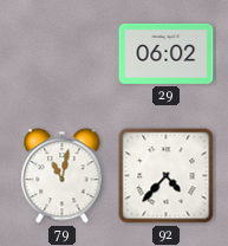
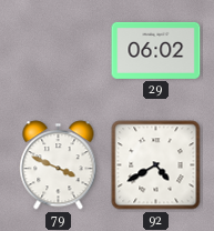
79: 11:02 -> 3:49 (59, 165)
92: 4:37 -> 4:40 (156, 165)
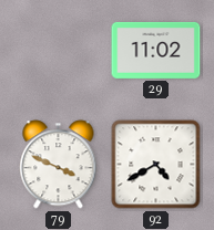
29: 06:02 -> 11:02 (156, 50)
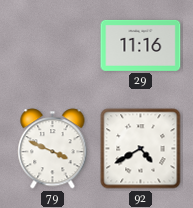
29: 11:02 -> 11:16 (141, 45)
